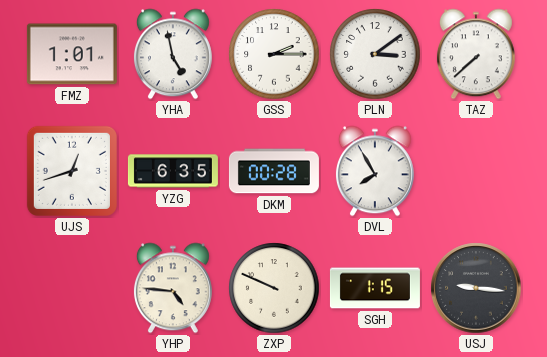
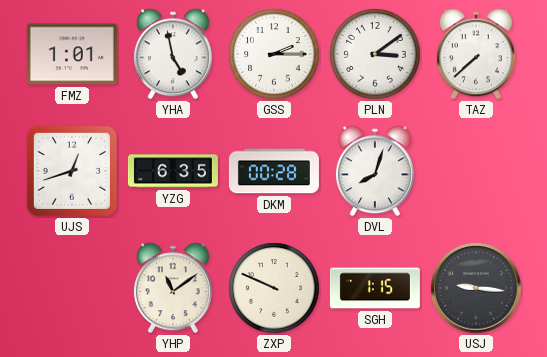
DVL: 7:55 -> 8:03 (375, 171)
YHP: 4:46 -> 11:09 (173, 288)
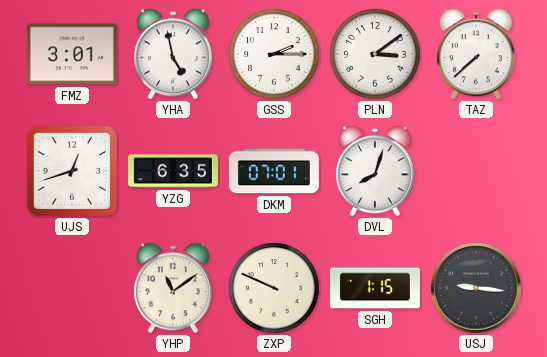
FMZ: 1:01 -> 3:01 (72, 54)
DKM: 00:28 -> 07:01 (274, 171)
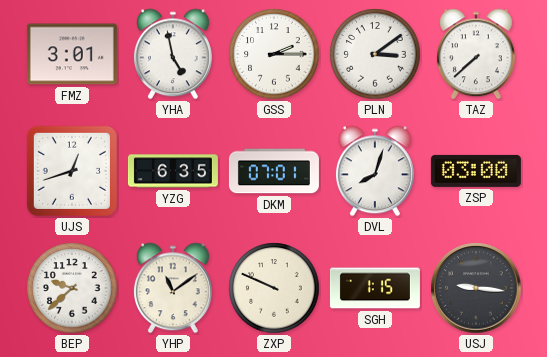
ZSP: none -> 03:00 (476, 171)
BEP: none -> 9:38 (72, 288)
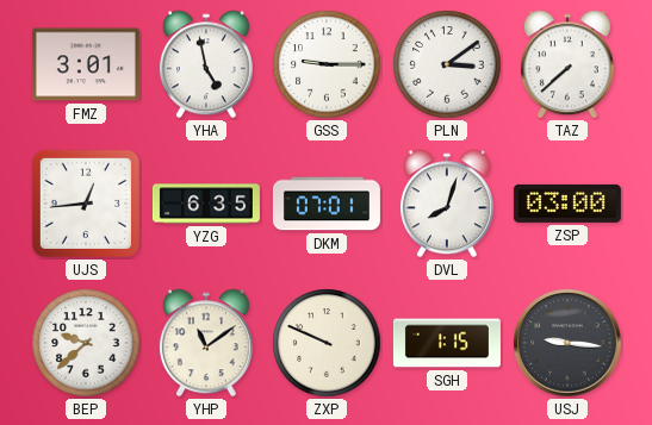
GSS: 2:15 -> 9:15 (327, 64)
UJS: 12:42 -> 12:44 (86, 204)
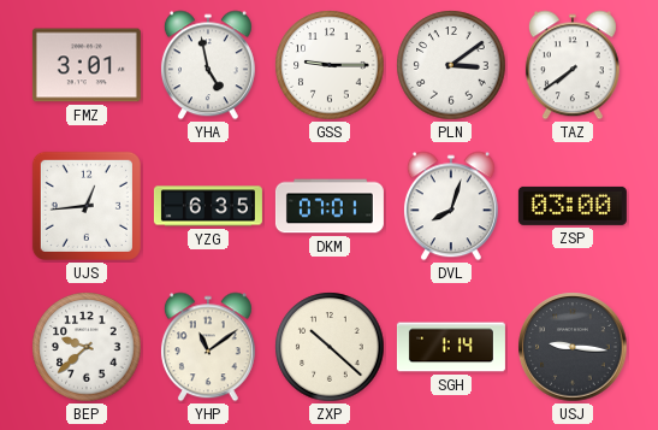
TAZ: 7:38 -> 7:39 (573, 65)
ZXP: 9:49 -> 10:22 (330, 347)
SGH: 1:15 -> 1:14 (451, 347)
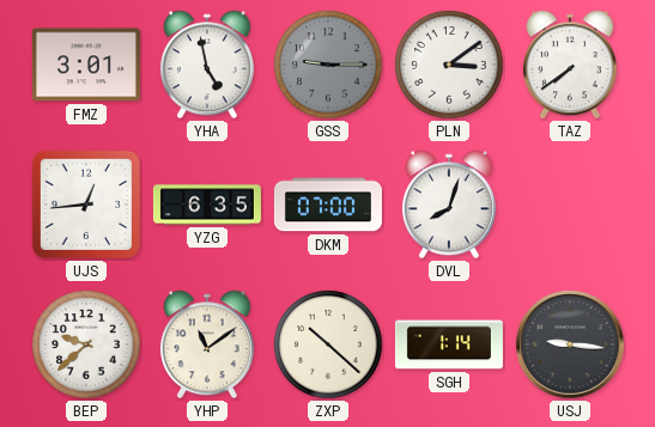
GSS dial: white -> grey (328, 65)
DKM: 07:01 -> 07:00 (328, 205)
ZSP: 03:00 -> none (573, 206)
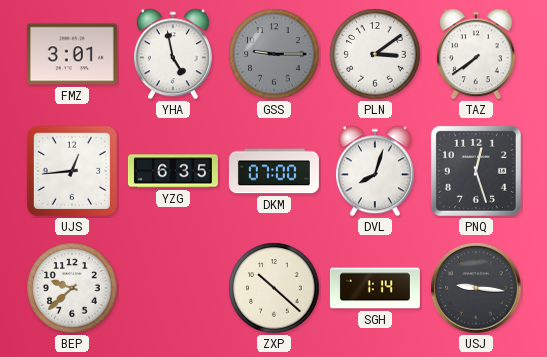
PNQ: none -> 12:27 (476, 171)
YHP: 11:09 -> none (207, 344)
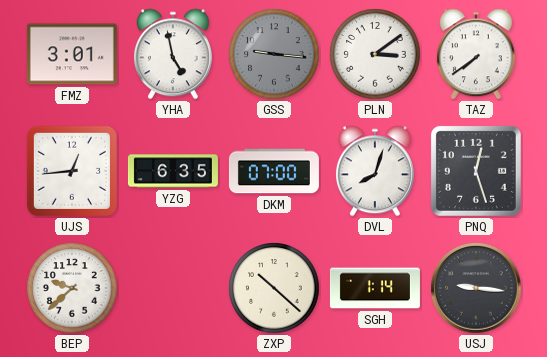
GSS: 9:15 -> 9:16 (274, 54)
